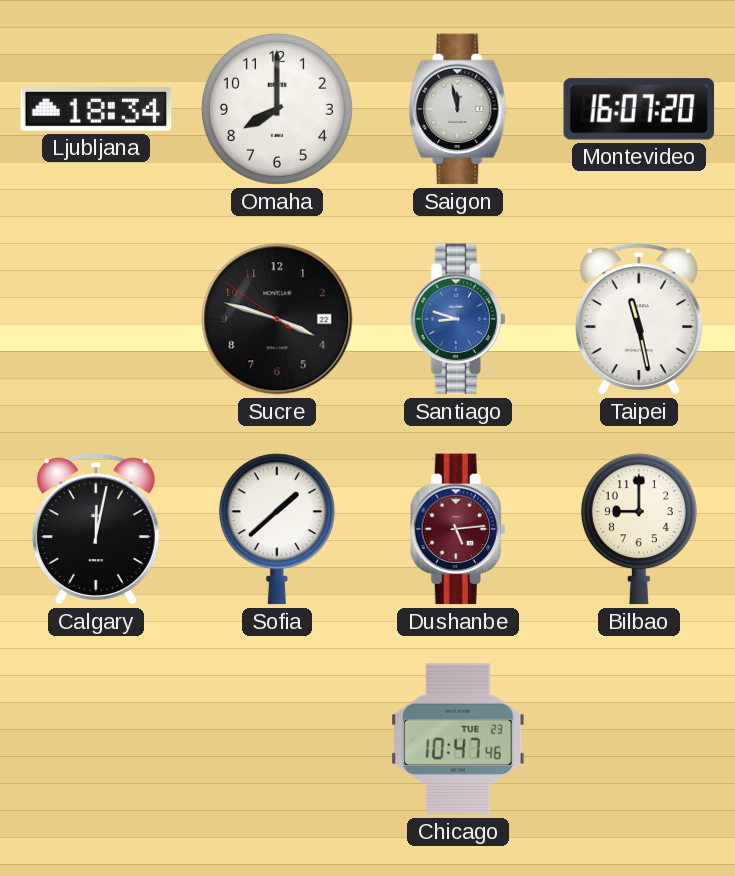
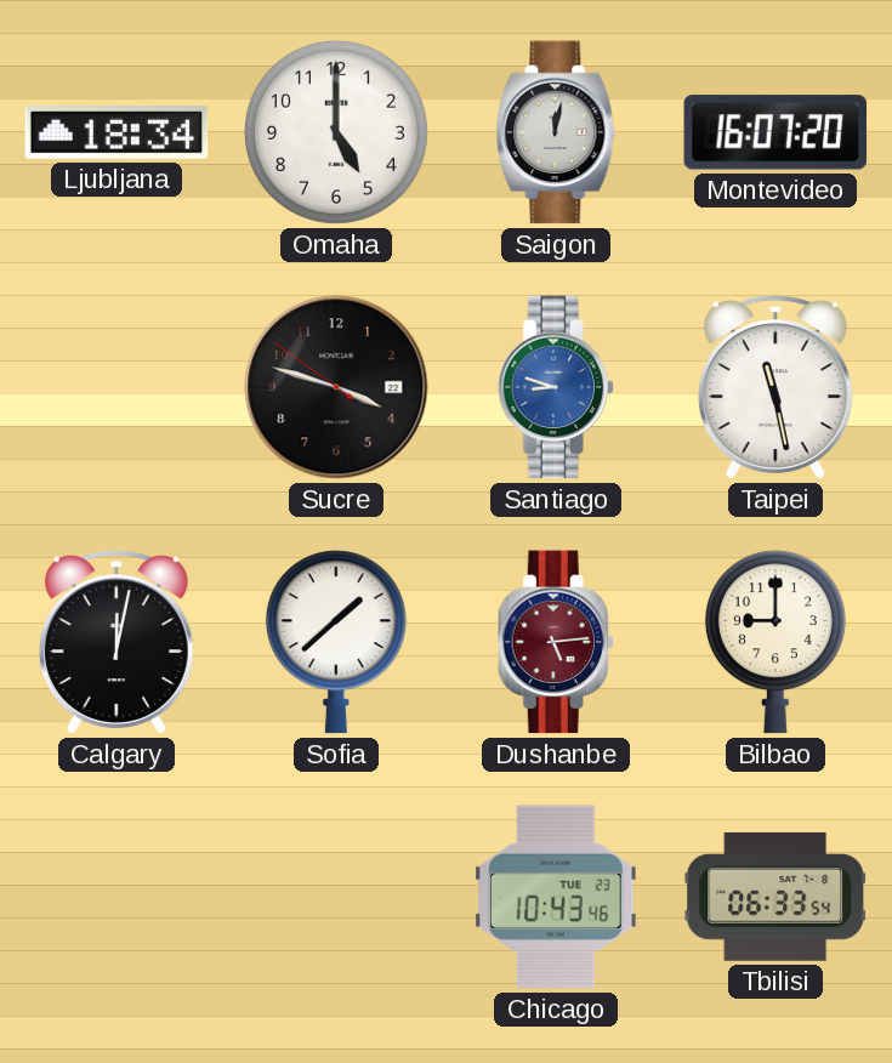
Omaha: 8:00 -> 5:00 (336, 132)
Saigon: 11:58 -> 12:02 (556, 132)
Chicago: 10:47 -> 10:43 (556, 897)
Tbilisi: none -> 06:33 (775, 897)
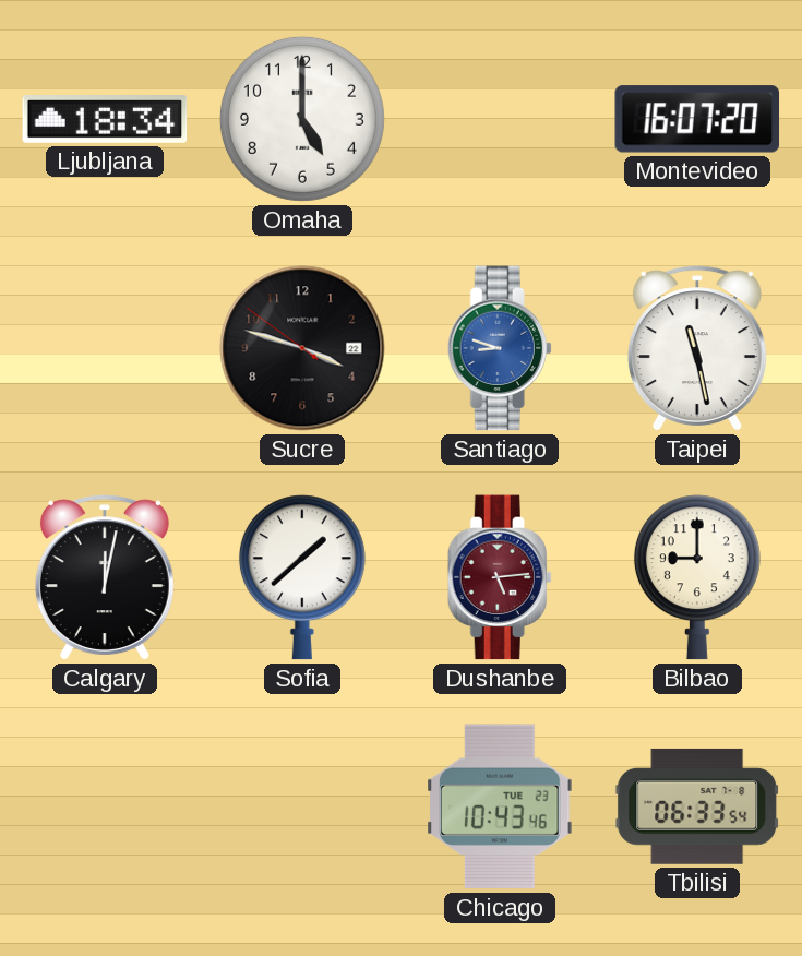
Saigon: 12:02 -> none (556, 132)
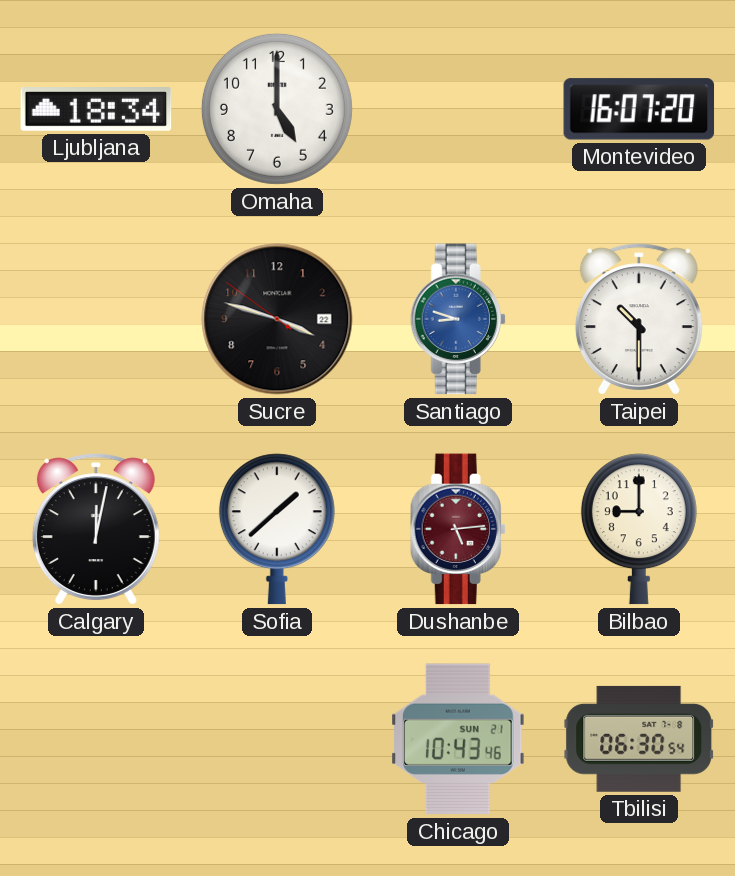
Taipei: 11:28 -> 10:30 (639, 319)
Chicago date: TUE 23 -> SUN 21 (458, 739)
Tbilisi: 06:33 -> 06:30 (639, 739)
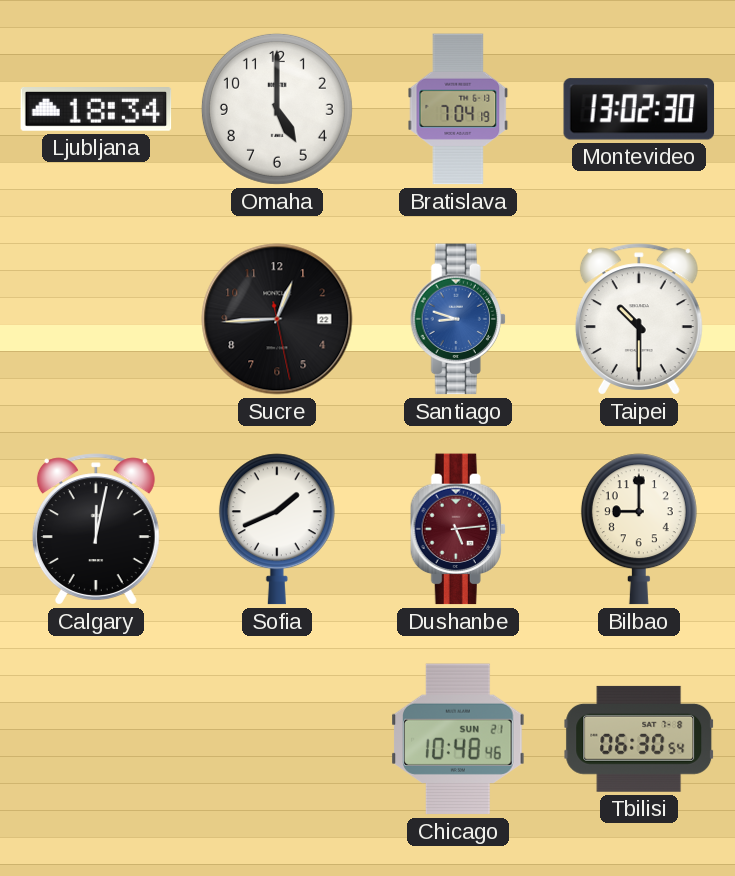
Bratislava: none -> 7:04 (458, 109)
Montevideo: 16:07 -> 13:02 (639, 109)
Sucre: 3:47 -> 12:44 (277, 319)
Sofia: 1:38 -> 1:41 (277, 529)
Chicago: 10:43 -> 10:48 (458, 739)
